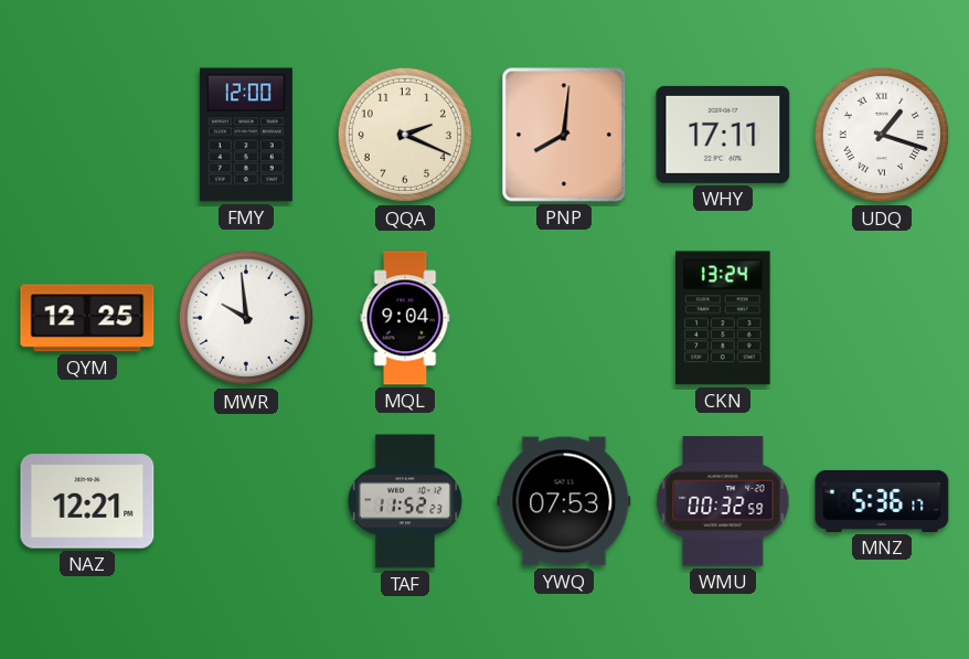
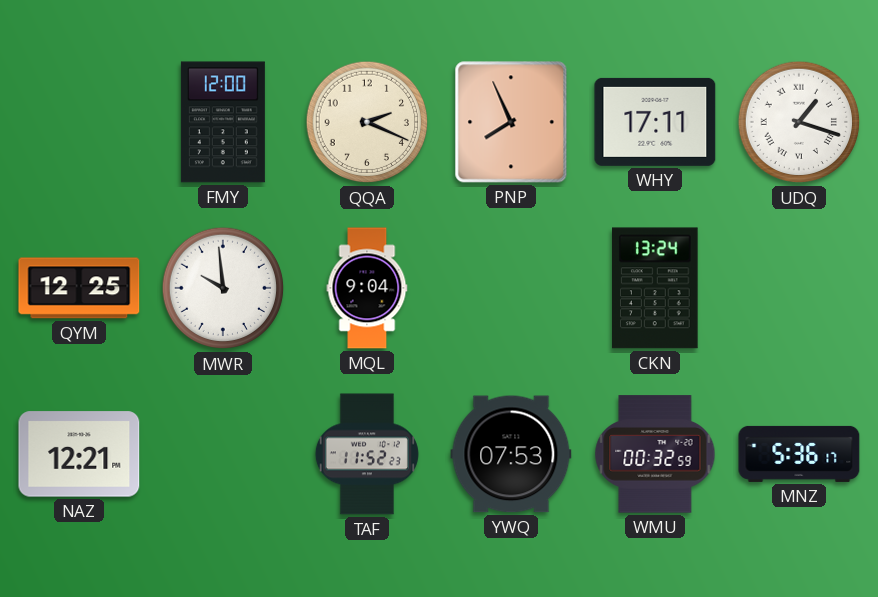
PNP: 8:01 -> 7:56 (511, 122)
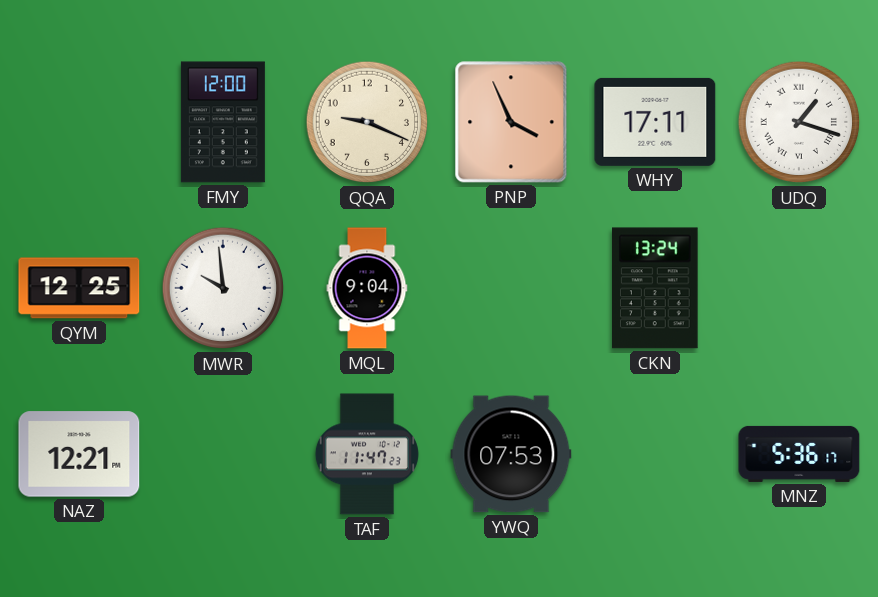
QQA: 2:19 -> 9:19 (367, 122)
PNP: 7:56 -> 3:56 (511, 122)
TAF: 11:52 -> 11:47 (367, 454)
WMU: 00:32 -> none (655, 454)
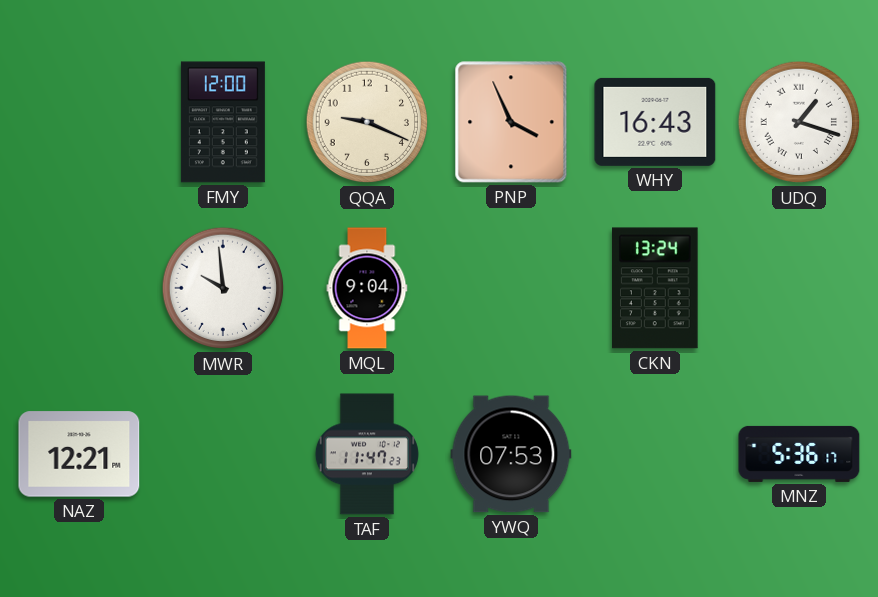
WHY: 17:11 -> 16:43 (655, 122)
QYM: 12:25 -> none (79, 288)
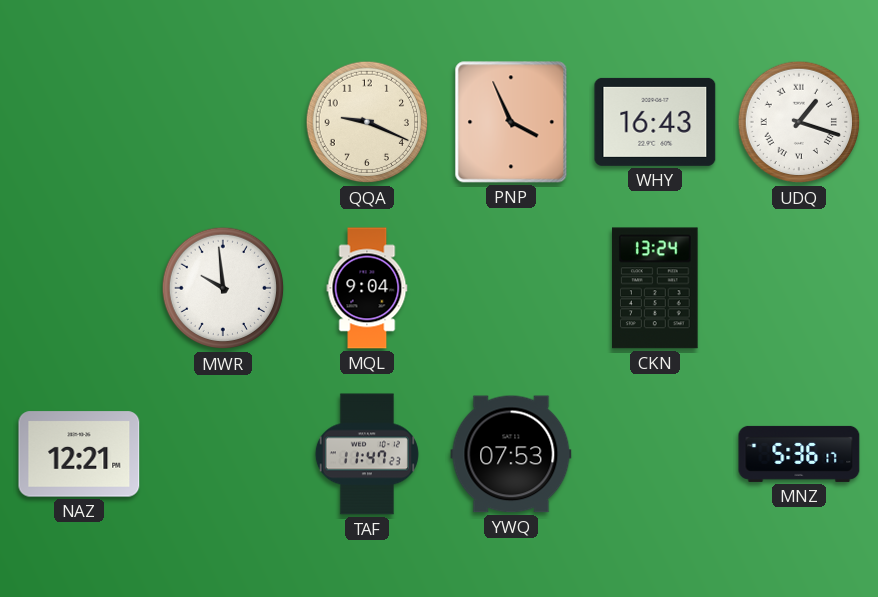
FMY: 12:00 -> none (223, 122)
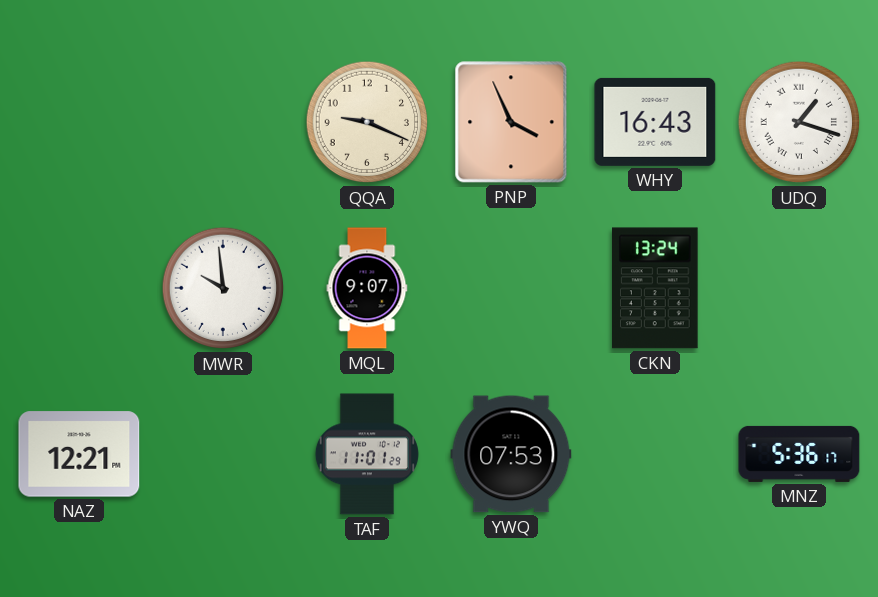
MQL: 9:04 -> 9:07 (367, 288)
TAF: 11:47 -> 11:01 (367, 454)
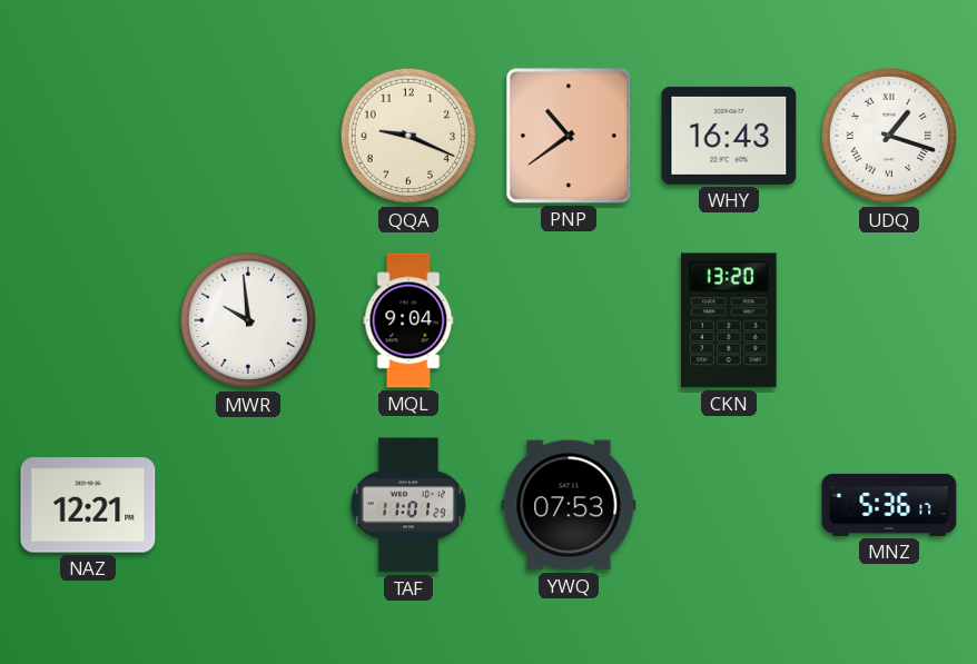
PNP: 3:56 -> 10:39 (569, 136)
MQL: 9:07 -> 9:04 (408, 320)
CKN: 13:24 -> 13:20 (730, 320)
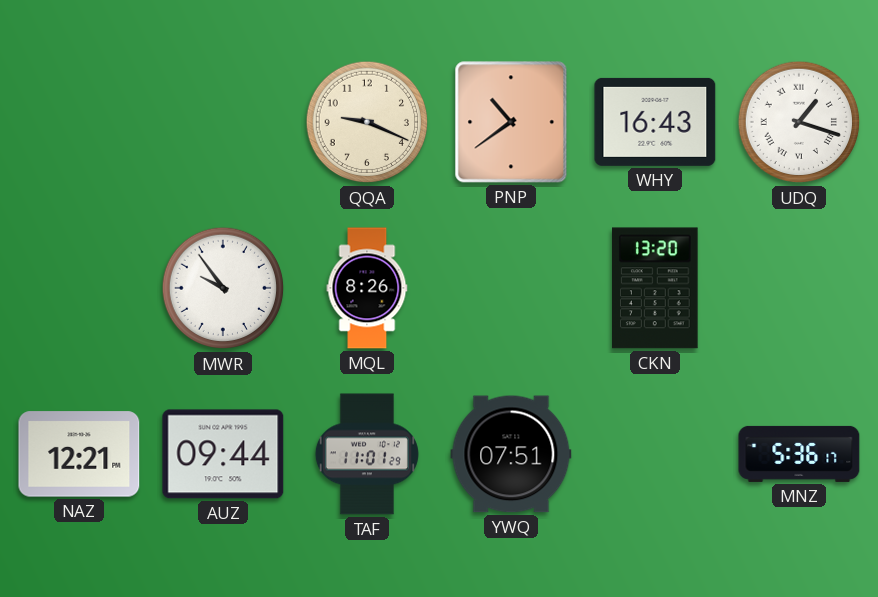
MWR: 9:59 -> 9:54 (223, 288)
MQL: 9:04 -> 8:26 (367, 288)
AUZ: none -> 09:44 (223, 454)
YWQ: 07:53 -> 07:51 (511, 454)
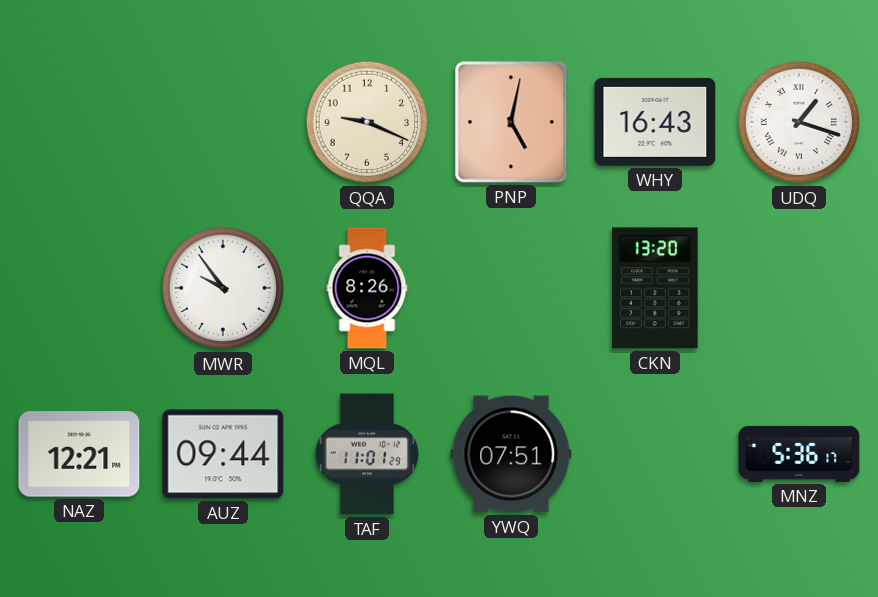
PNP: 10:39 -> 5:02 (511, 122)
